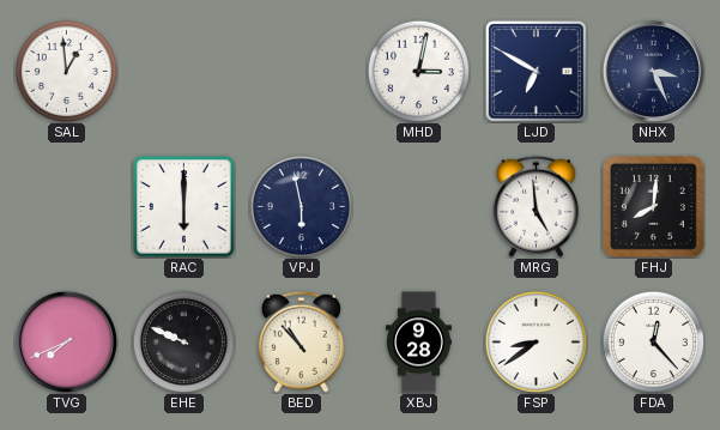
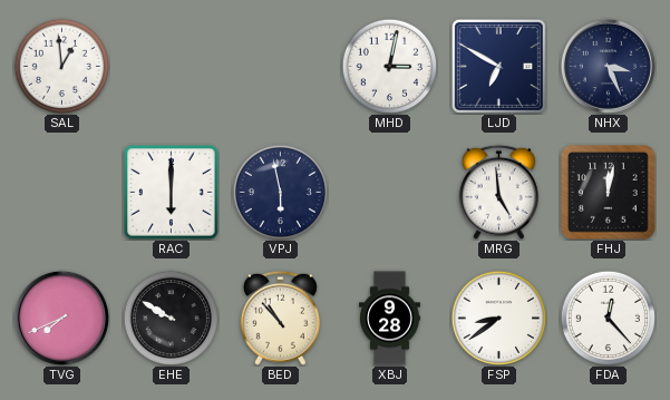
FHJ: 8:01 -> 12:02 (608, 192)
EHE: 9:49 -> 9:50 (171, 318)
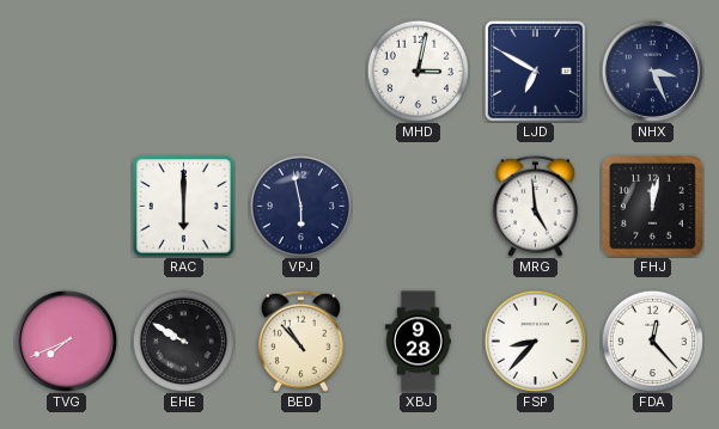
SAL: 12:59 -> none (61, 66)
FSP: 8:39 -> 8:37 (535, 341)
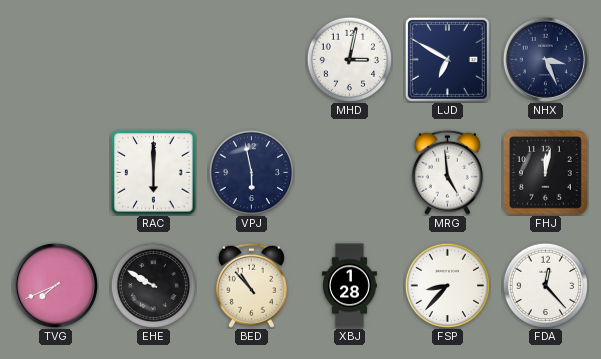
XBJ: 9:28 -> 1:28 (350, 286)
